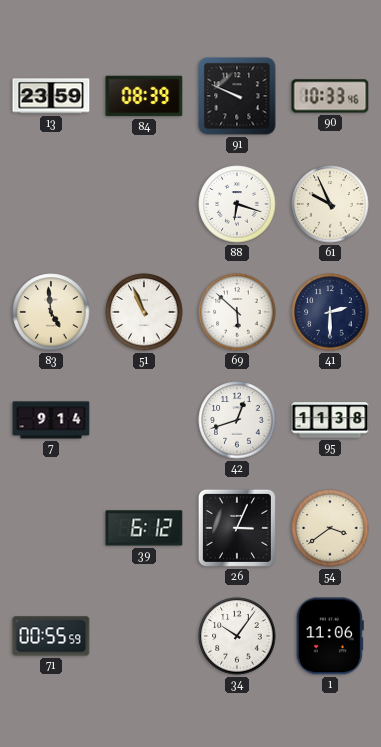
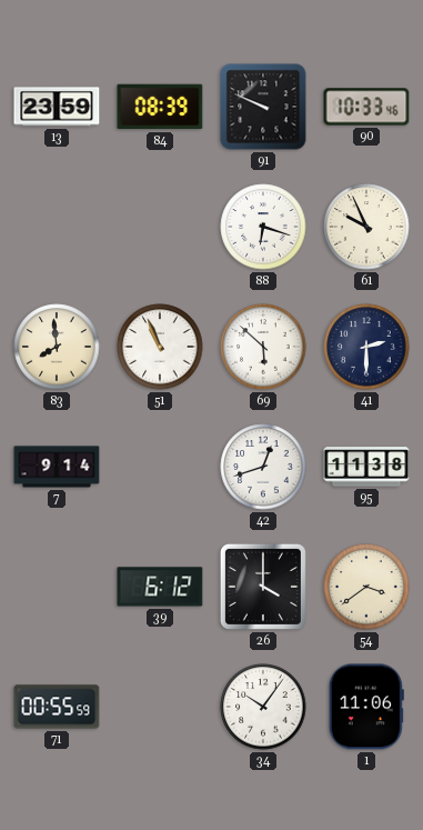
83: 4:59 -> 7:59 (57, 347)
26: 3:04 -> 4:00 (263, 587)
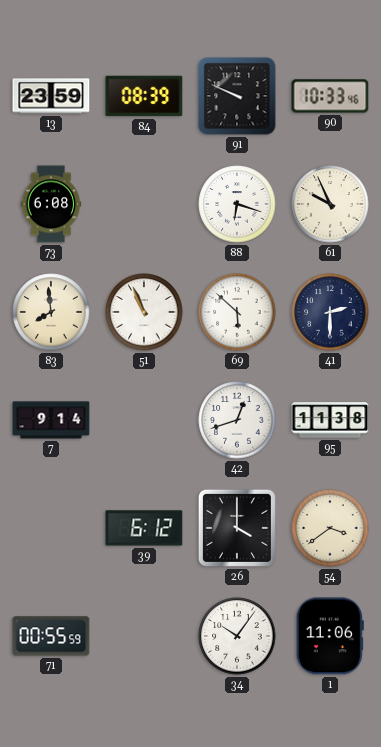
73: none -> 6:08 (51, 204)
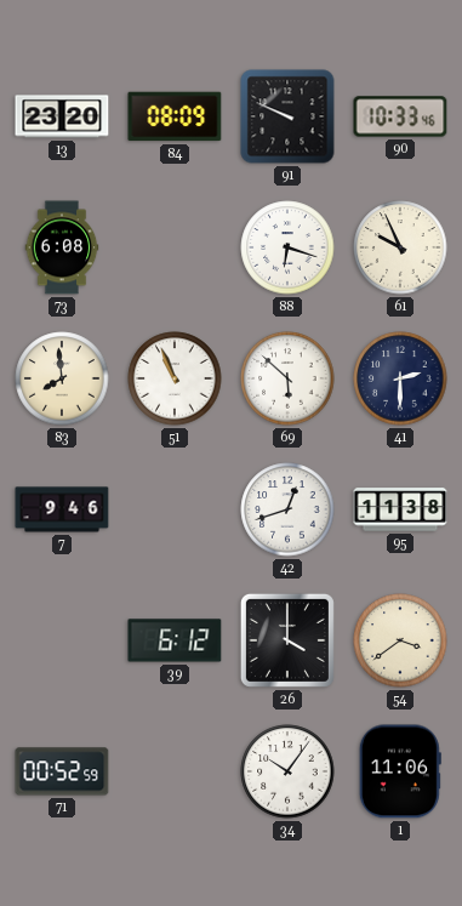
13: 23:59 -> 23:20 (62, 116)
84: 08:39 -> 08:09 (175, 116)
7: 9:14 -> 9:46 (62, 509)
71: 00:55 -> 00:52 (62, 771)
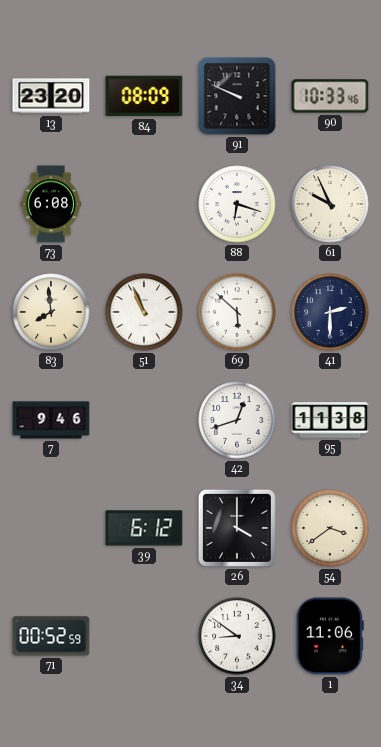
34: 10:06 -> 8:51 (237, 636)
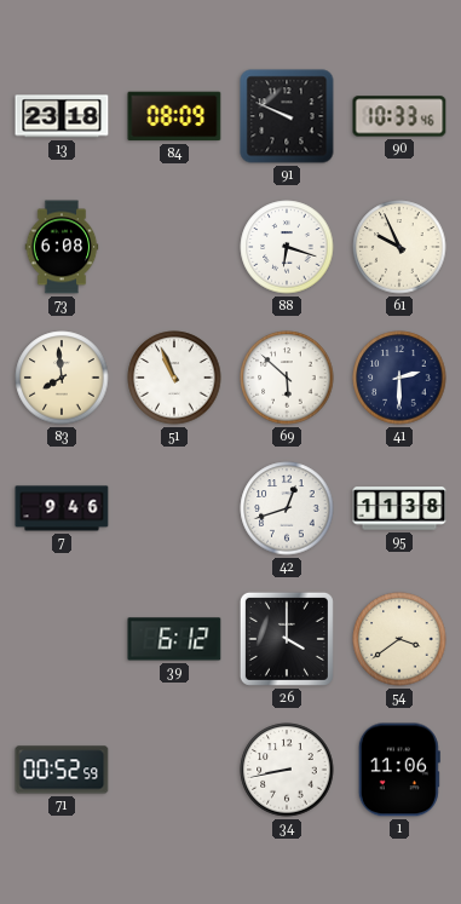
13: 23:20 -> 23:18 (62, 116)
34: 8:51 -> 8:43 (287, 770)
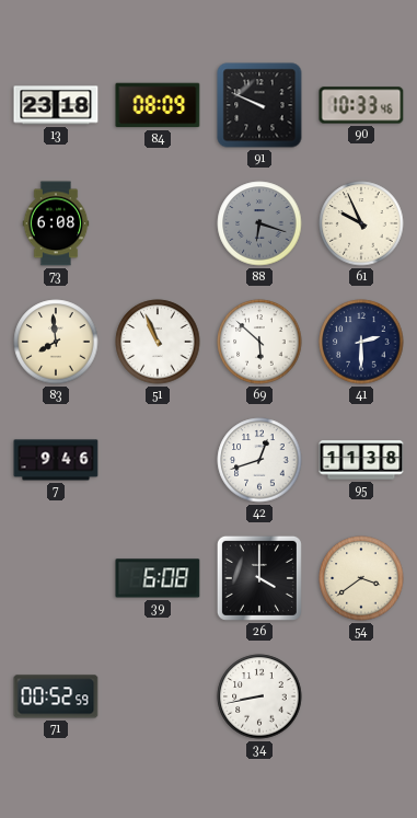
88 dial: white -> grey (259, 223)
39: 6:12 -> 6:08 (158, 578)
1: 11:06 -> none (399, 770)
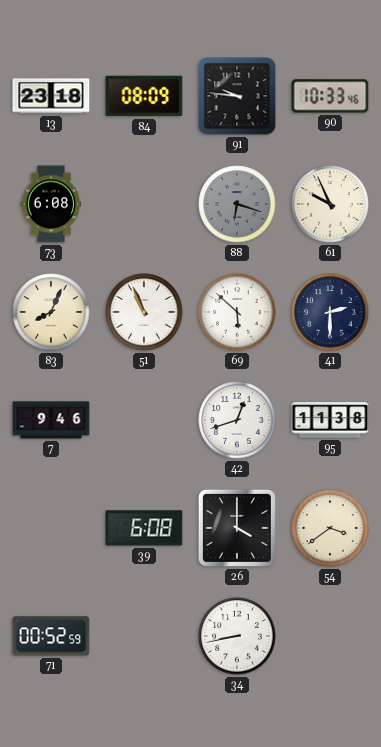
91: 9:49 -> 9:46 (237, 96)
83: 7:59 -> 8:04 (51, 312)
